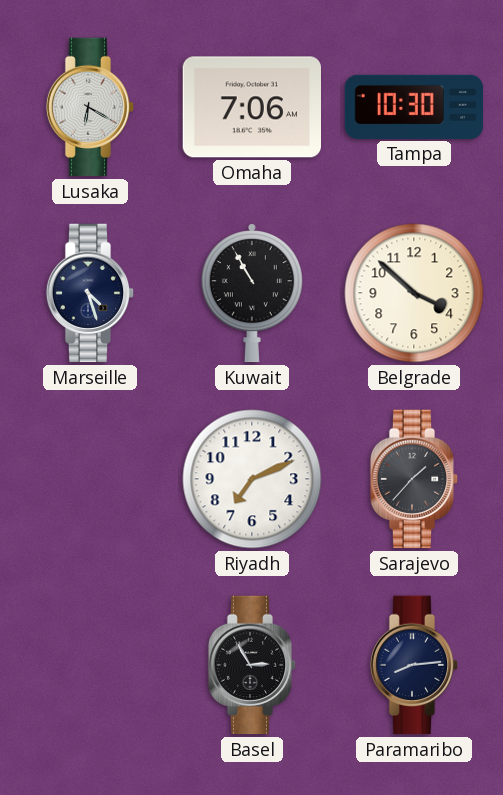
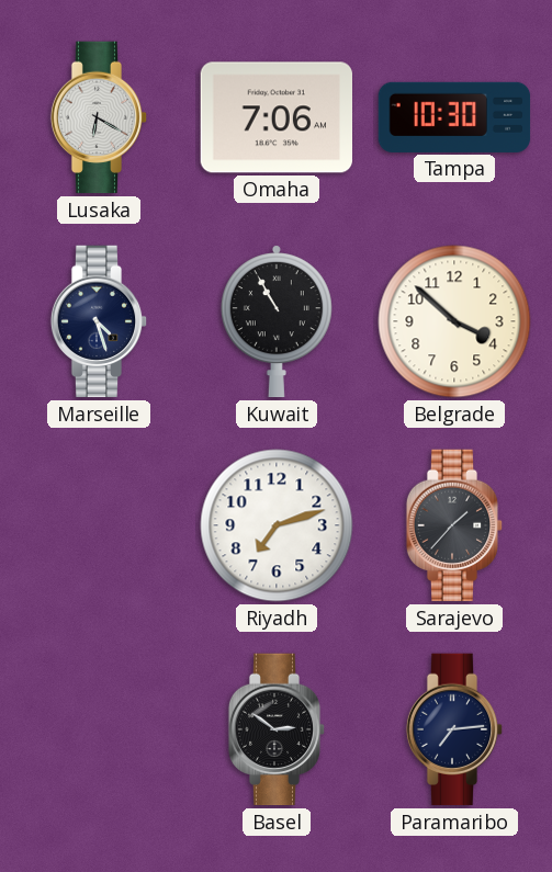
Riyadh: 7:11 -> 7:12 (277, 525)
Basel: 2:55 -> 2:51 (277, 729)
Paramaribo: 8:14 -> 7:14 (454, 729)
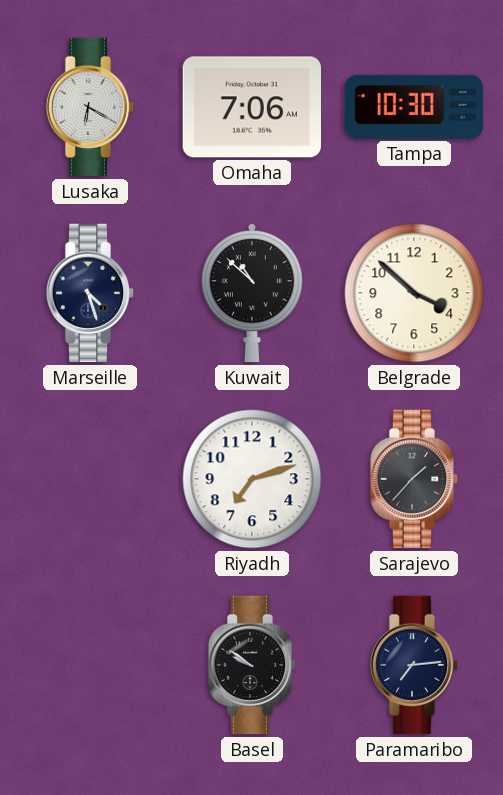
Kuwait: 10:55 -> 10:52 (252, 293)
Basel: 2:51 -> 9:51 (252, 665)
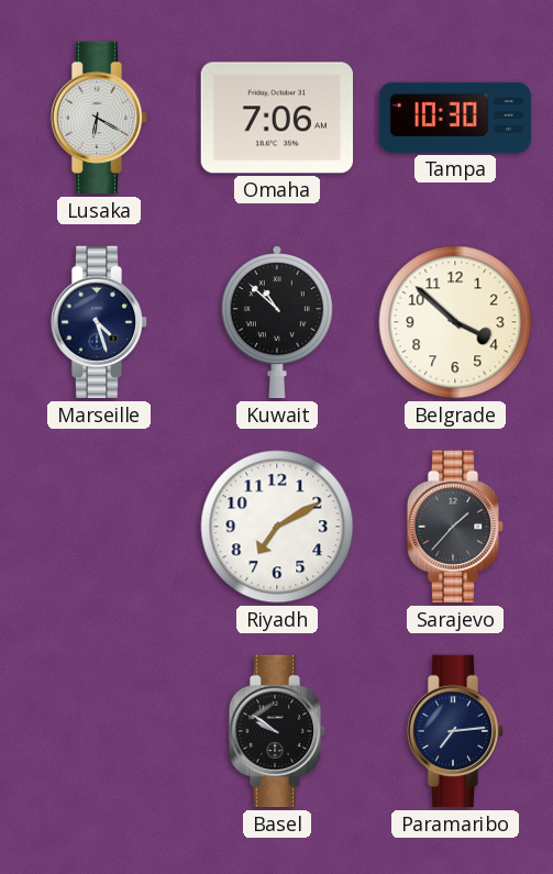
Riyadh: 7:12 -> 7:10 (277, 527)
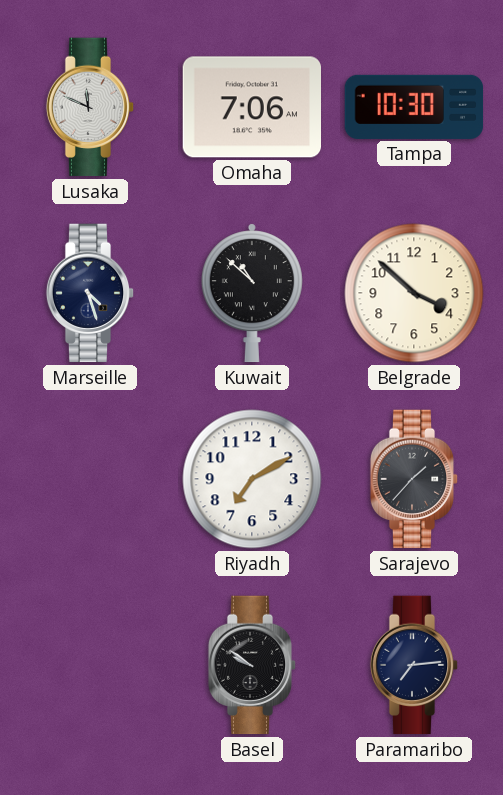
Lusaka: 6:20 -> 11:49 (90, 107)
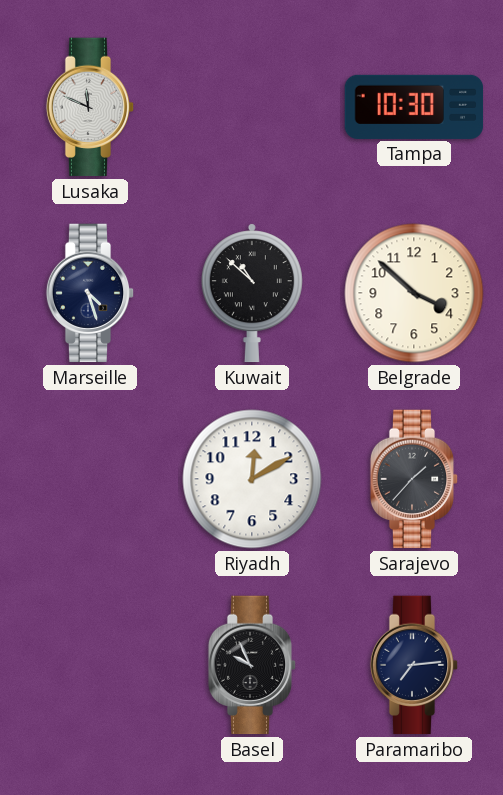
Omaha: 7:06 -> none (252, 107)
Riyadh: 7:10 -> 12:10 (252, 479)
Basel: 9:51 -> 9:56 (252, 665)
